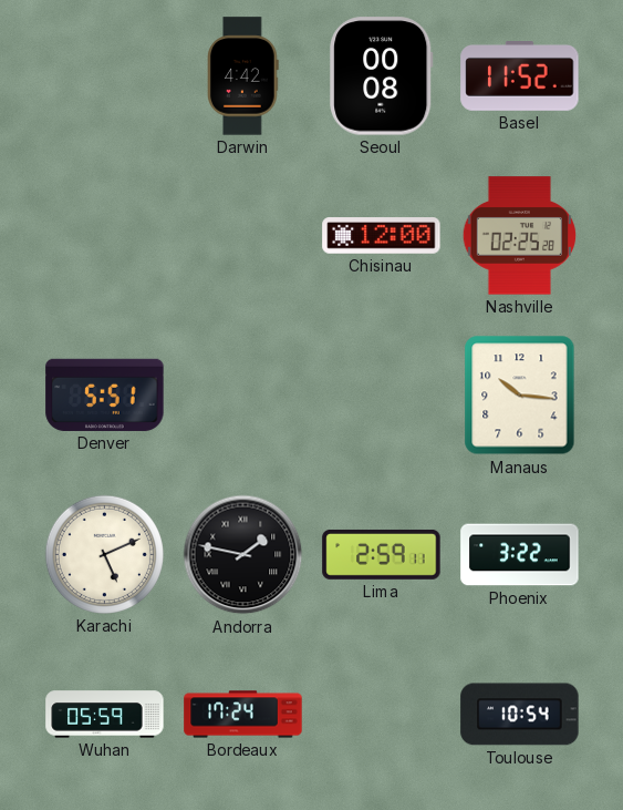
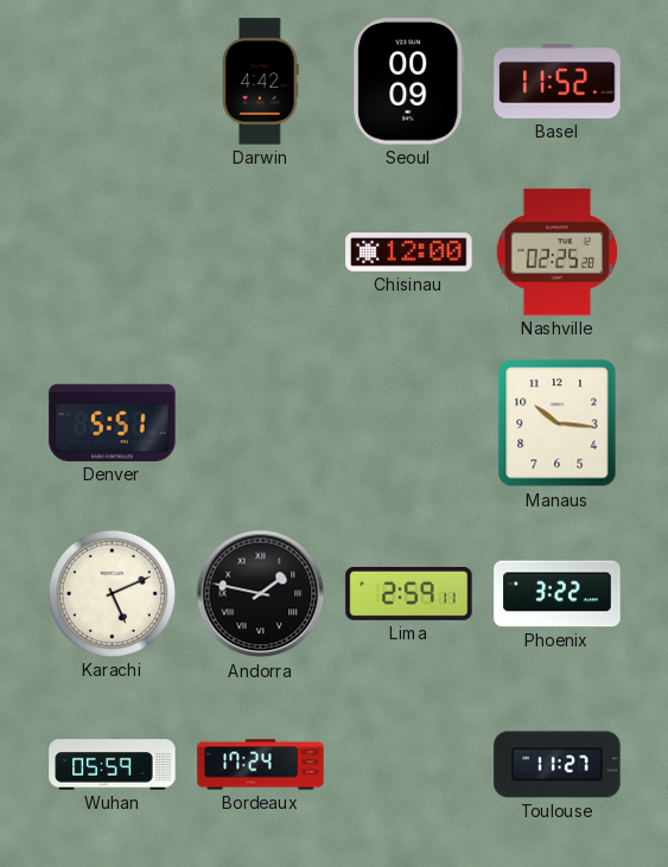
Seoul: 00:08 -> 00:09 (409, 82)
Toulouse: 10:54 -> 11:27 (558, 765)
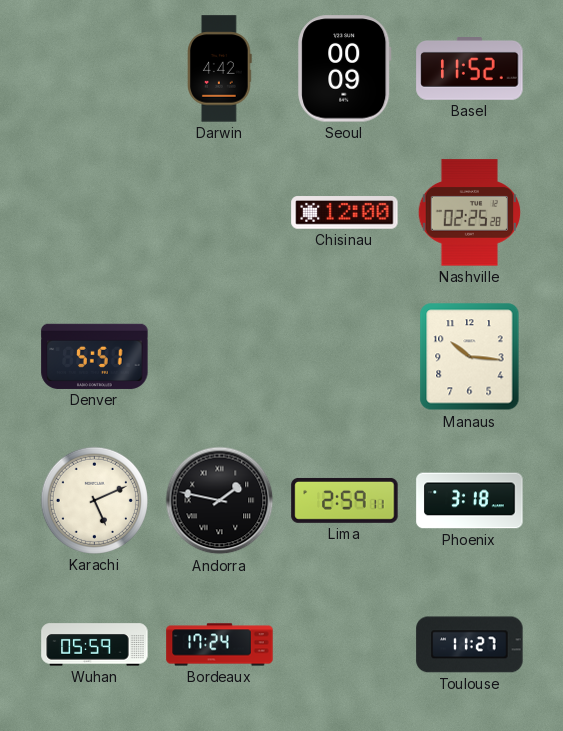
Phoenix: 3:22 -> 3:18 (470, 501)
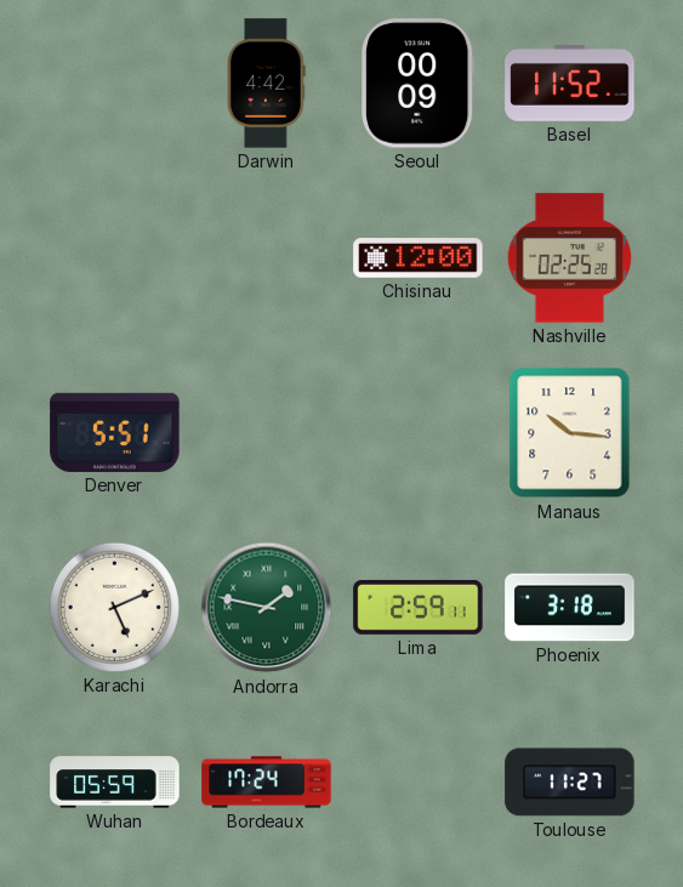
Andorra dial: black -> green (267, 608)
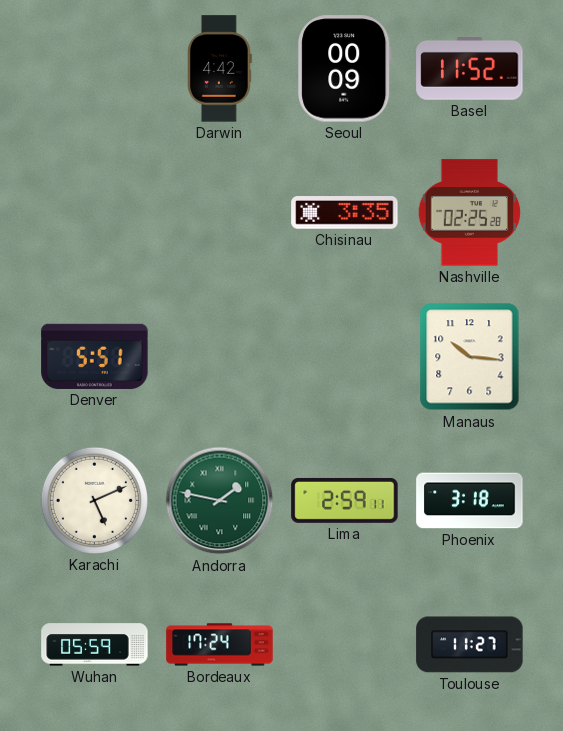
Chisinau: 12:00 -> 3:35 (345, 213)
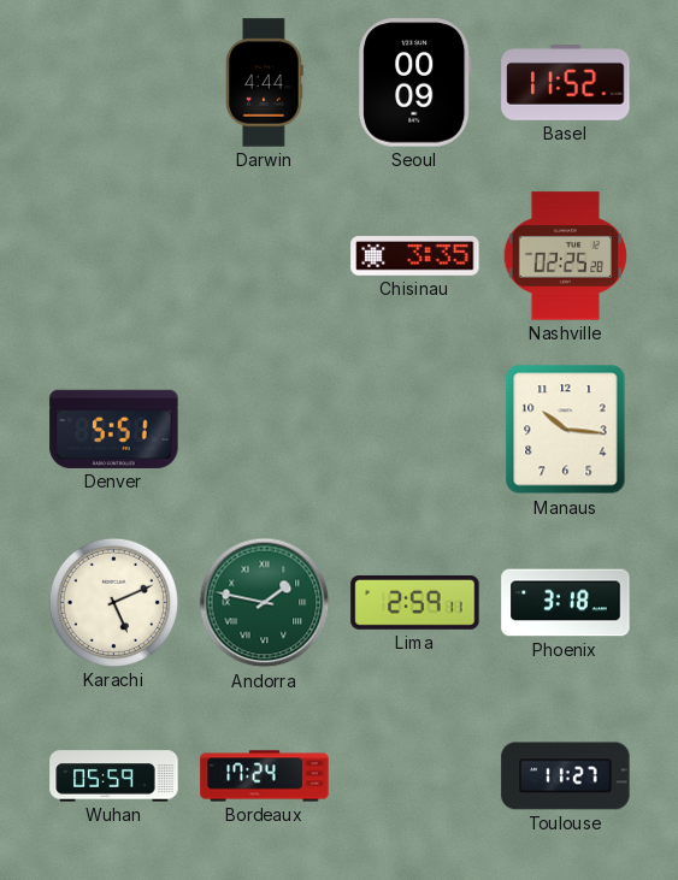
Darwin: 4:42 -> 4:44 (265, 83)
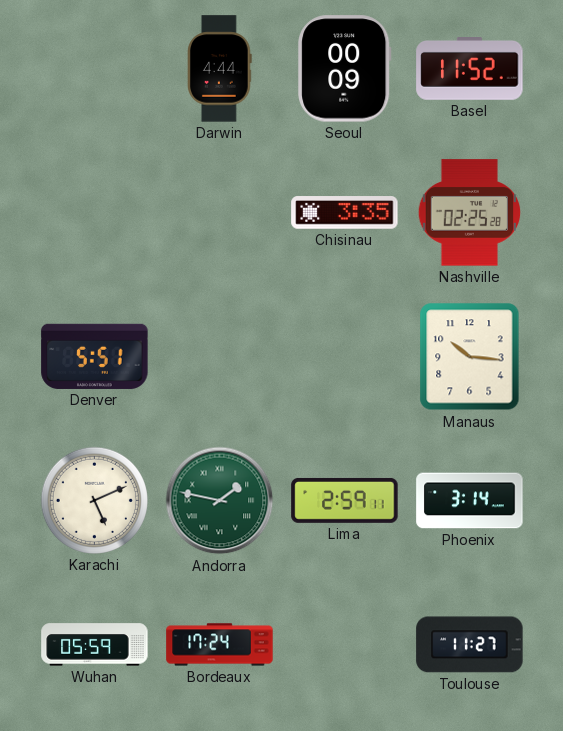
Phoenix: 3:18 -> 3:14 (470, 501)
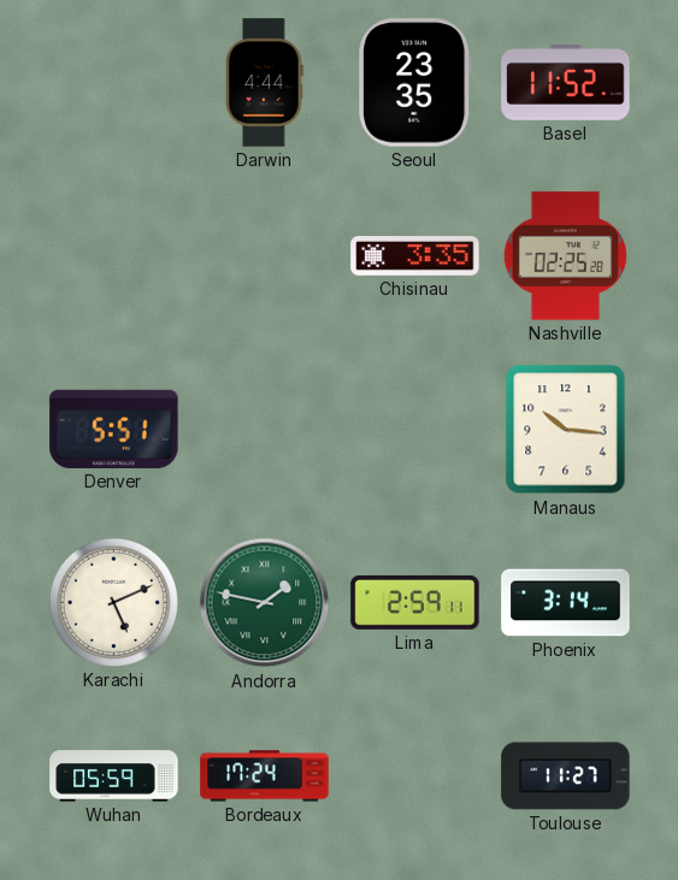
Seoul: 00:09 -> 23:35 (415, 83)
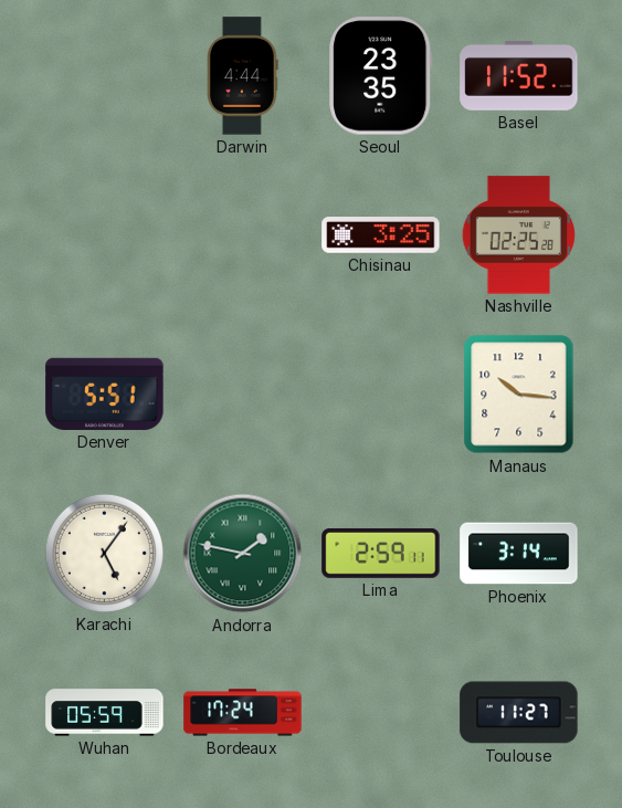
Chisinau: 3:35 -> 3:25 (381, 235)
Karachi: 5:11 -> 5:06 (104, 553)
